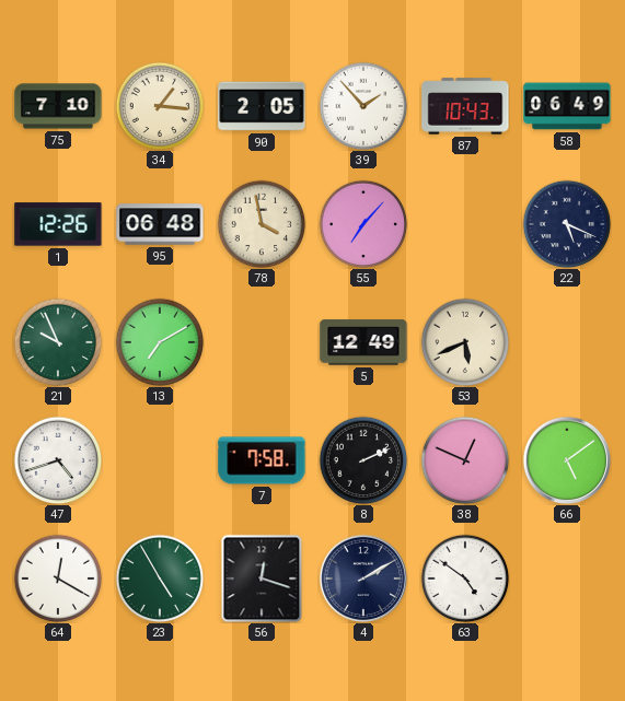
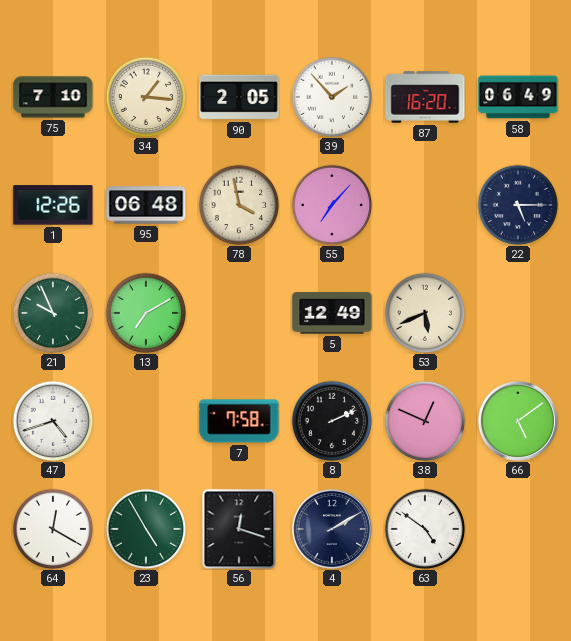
87: 10:43 -> 16:20 (425, 97)
22: 5:19 -> 5:15 (518, 205)
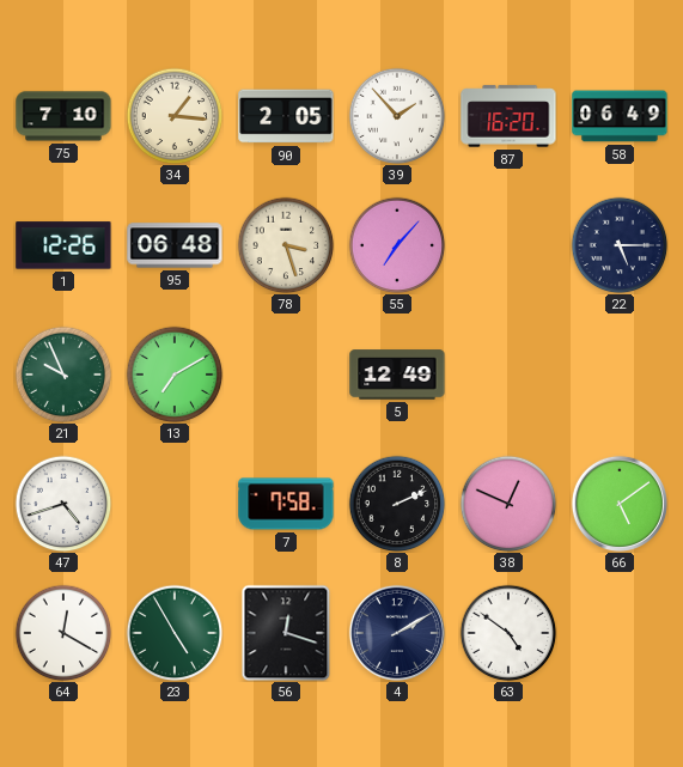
78: 3:58 -> 3:27 (286, 245)
53: 5:41 -> none (425, 313)
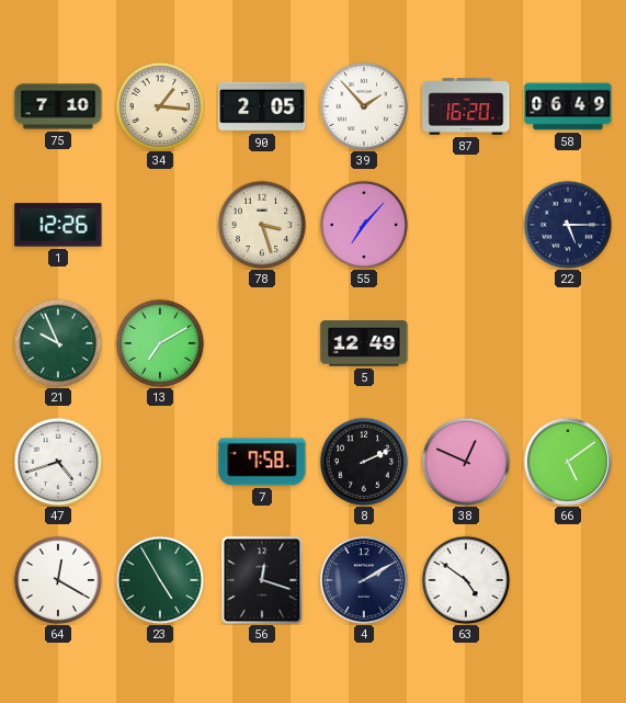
95: 06:48 -> none (175, 245)
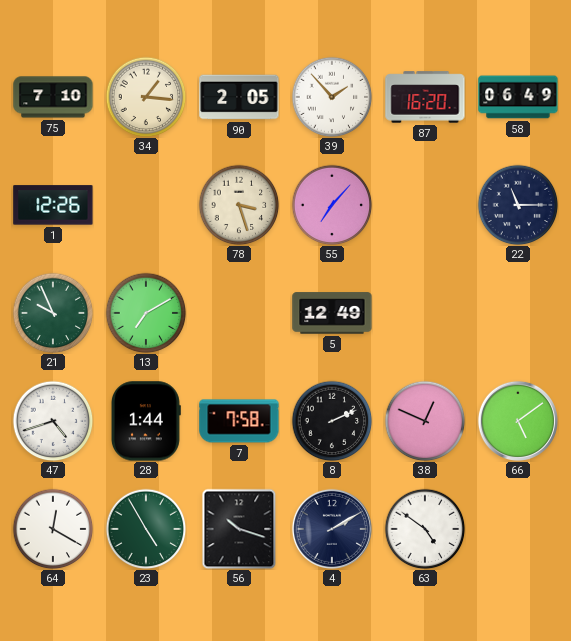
22: 5:15 -> 11:15 (518, 205)
28: none -> 1:44 (145, 421)
56: 12:18 -> 10:18 (239, 529)
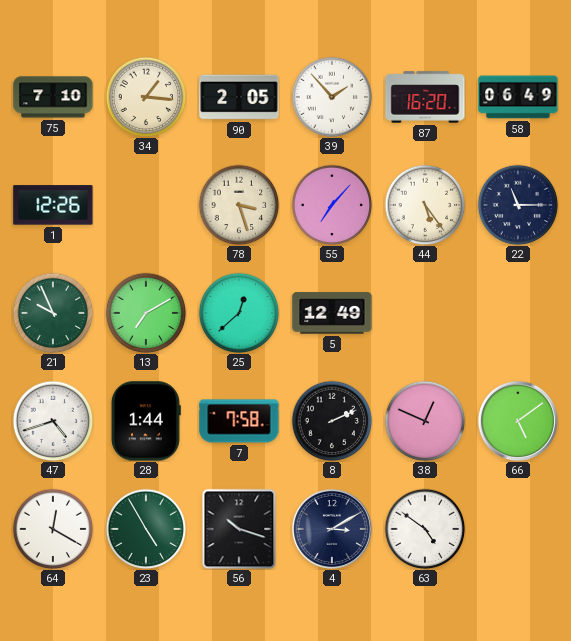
44: none -> 5:24 (425, 205)
25: none -> 12:38 (239, 313)
4: 2:10 -> 3:10 (332, 529)
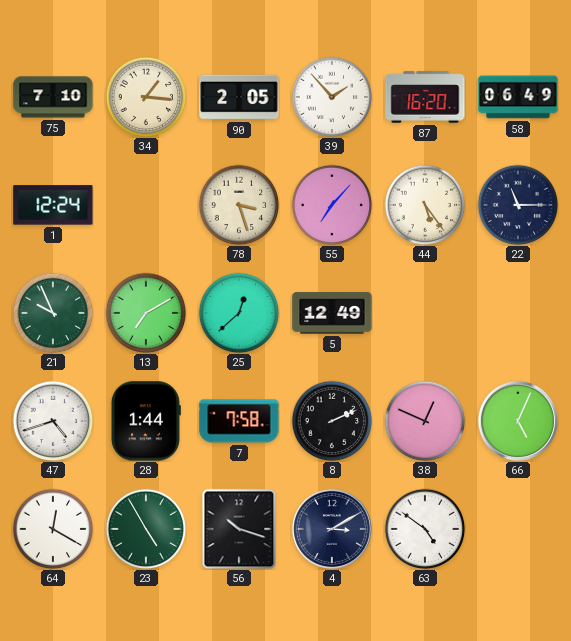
1: 12:26 -> 12:24 (53, 205)
66: 5:09 -> 5:04 (518, 421)
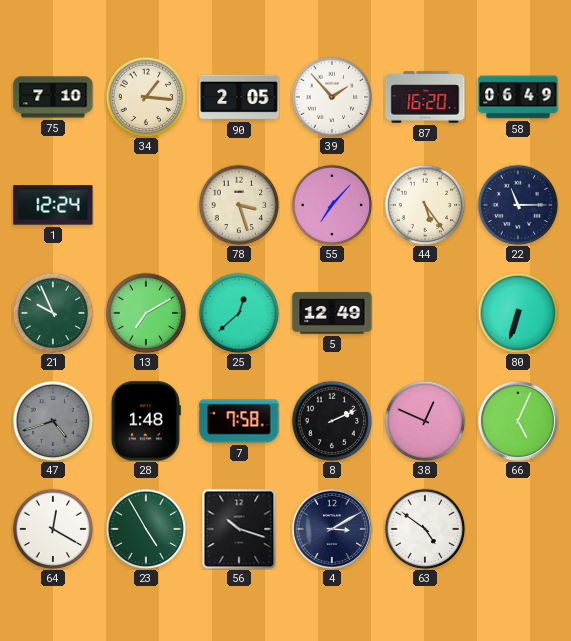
80: none -> 6:33 (518, 313)
47 dial: white -> grey (53, 421)
28: 1:44 -> 1:48 (145, 421)
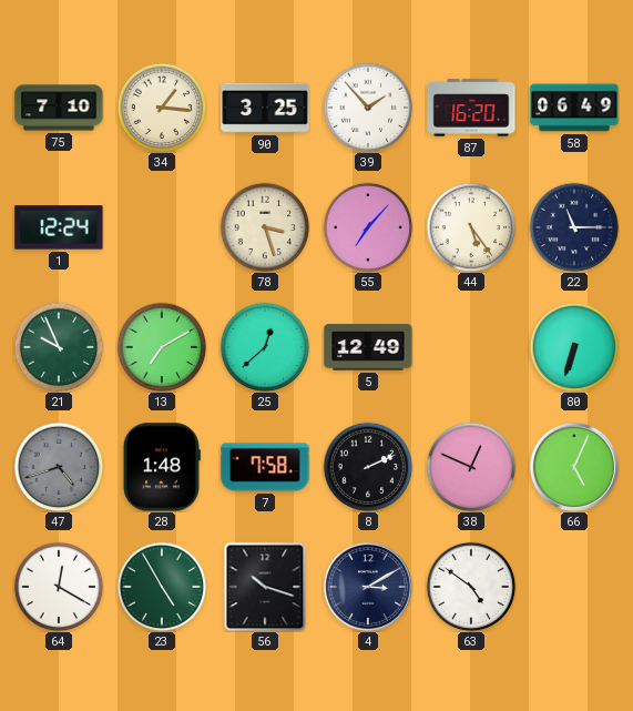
90: 2:05 -> 3:25 (265, 108)
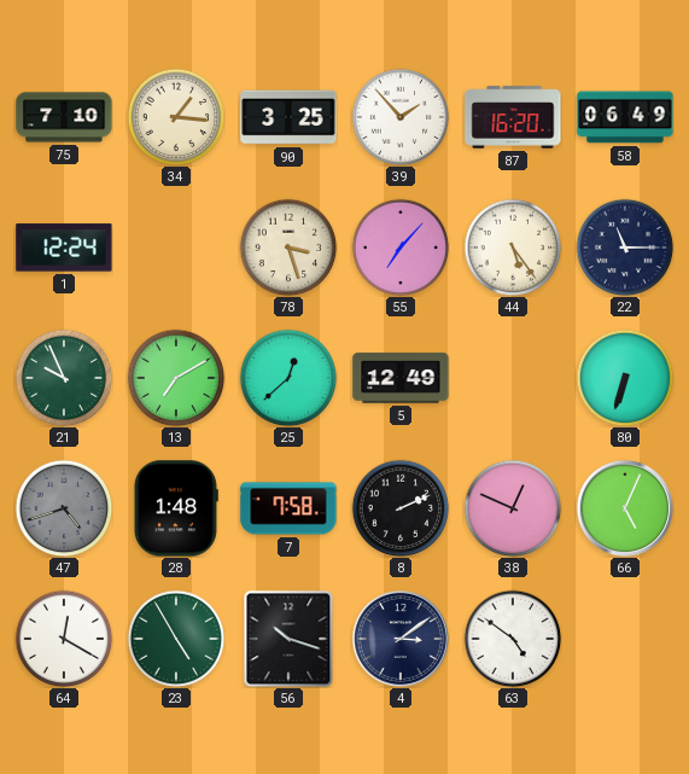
4: 3:10 -> 3:09 (401, 639)
